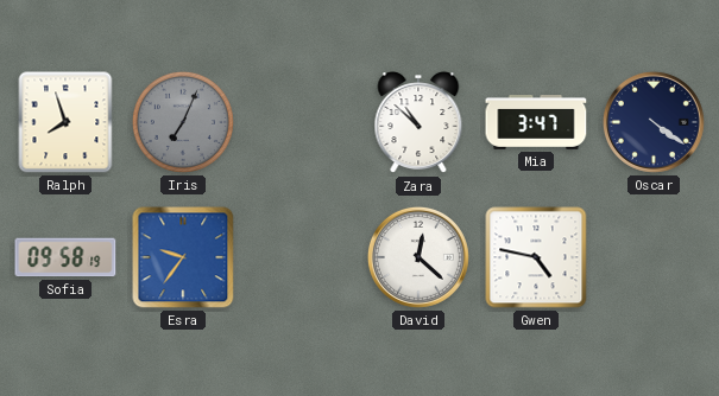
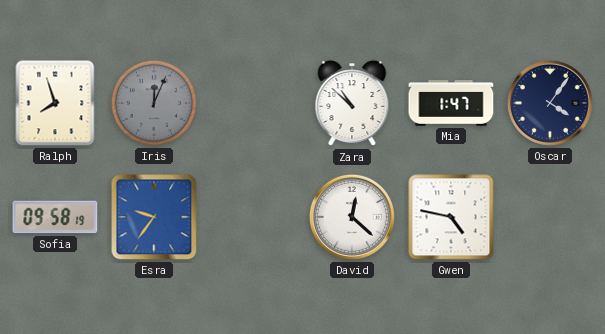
Iris: 7:04 -> 12:04 (154, 103)
Mia: 3:47 -> 1:47 (451, 104)
Oscar: 4:21 -> 4:06 (550, 103)
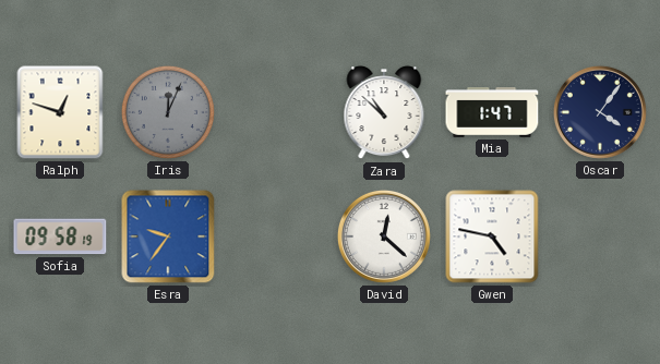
Ralph: 7:57 -> 12:48 (60, 112)
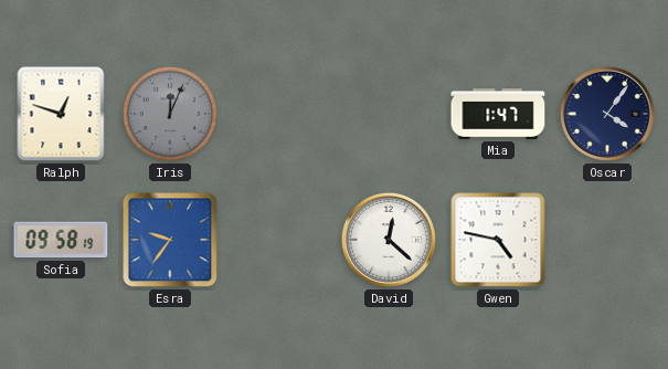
Zara: 10:52 -> none (384, 113)
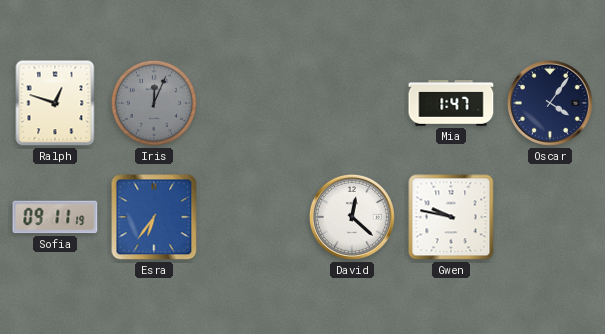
Sofia: 09:58 -> 09:11 (55, 217)
Esra: 9:36 -> 6:36 (154, 217)
Gwen: 4:47 -> 9:47 (451, 217)
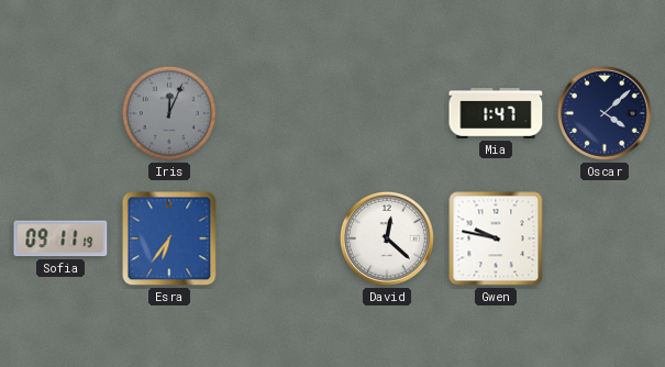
Ralph: 12:48 -> none (55, 103)
Oscar: 4:06 -> 4:08 (605, 113)
